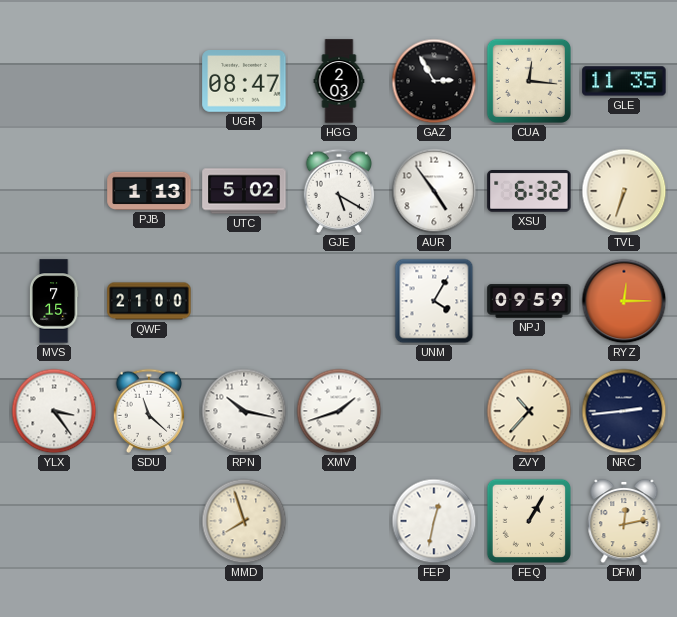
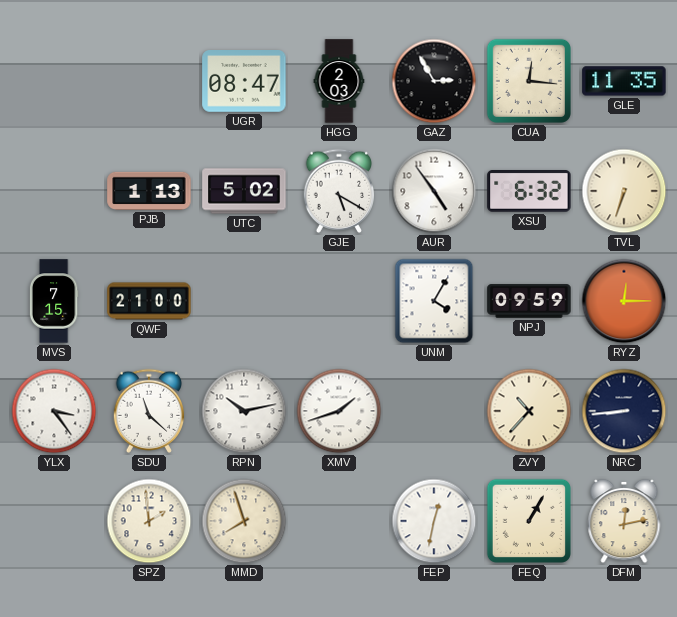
RPN: 10:17 -> 10:13 (244, 411)
NRC: 2:44 -> 8:44 (624, 411)
SPZ: none -> 1:59 (149, 521)
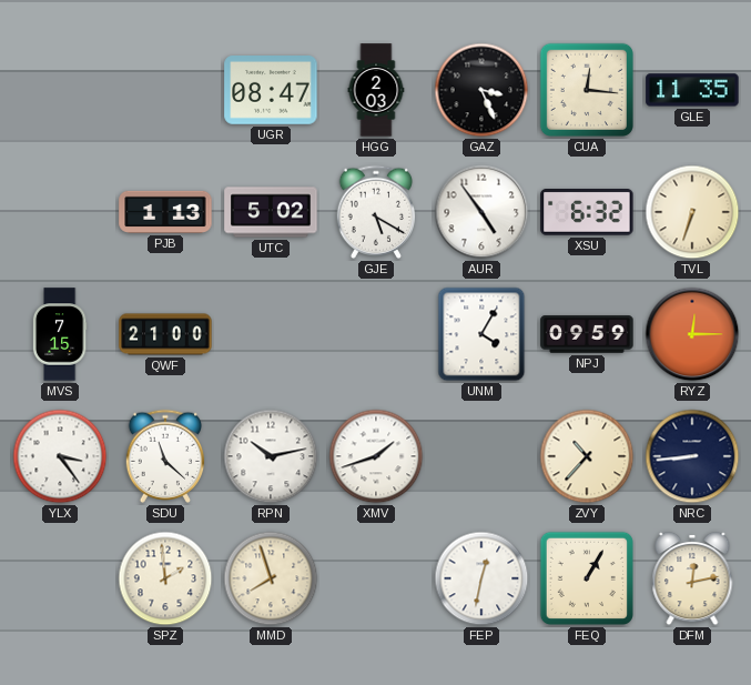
GAZ: 2:55 -> 3:26 (481, 90)
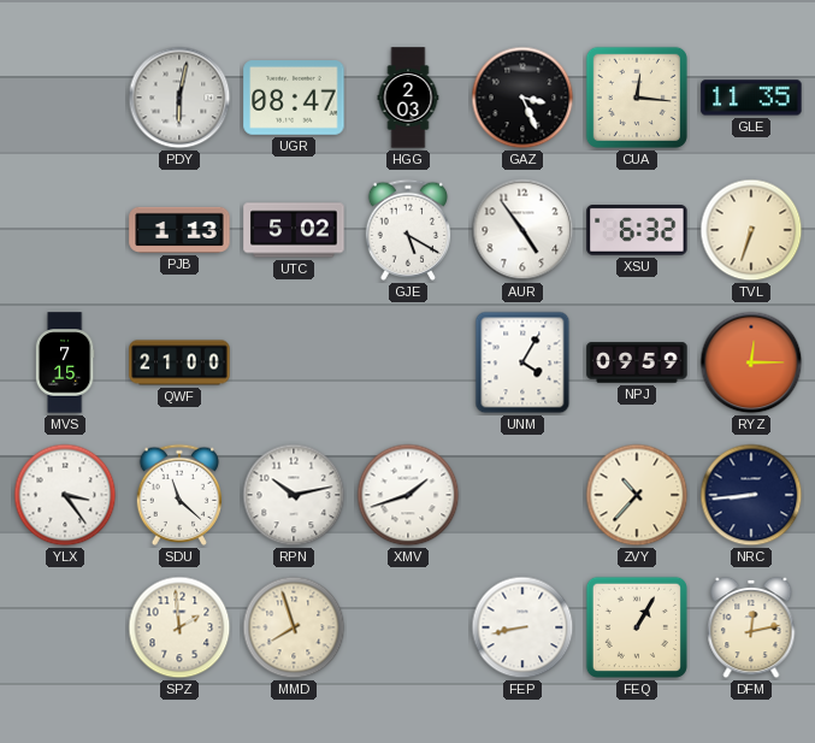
PDY: none -> 6:02 (179, 98)
FEP: 12:32 -> 8:43 (522, 627)
